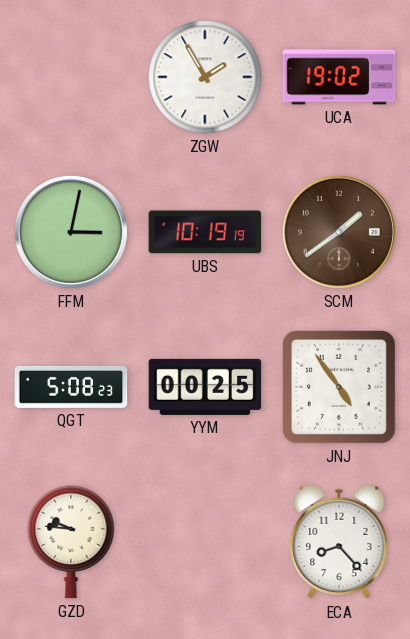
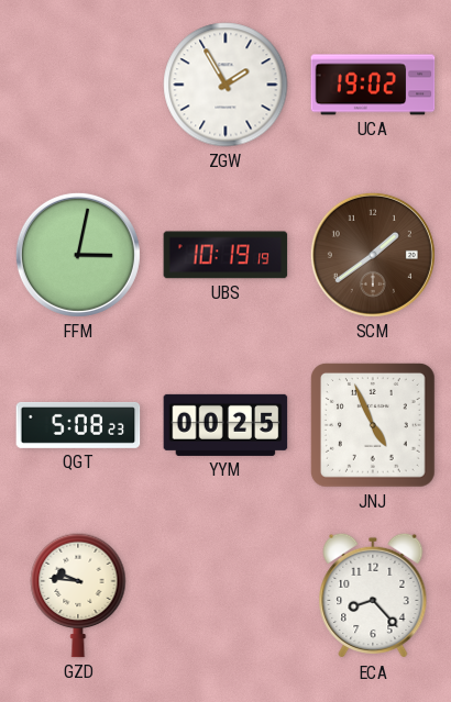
JNJ: 4:54 -> 4:56 (373, 425)
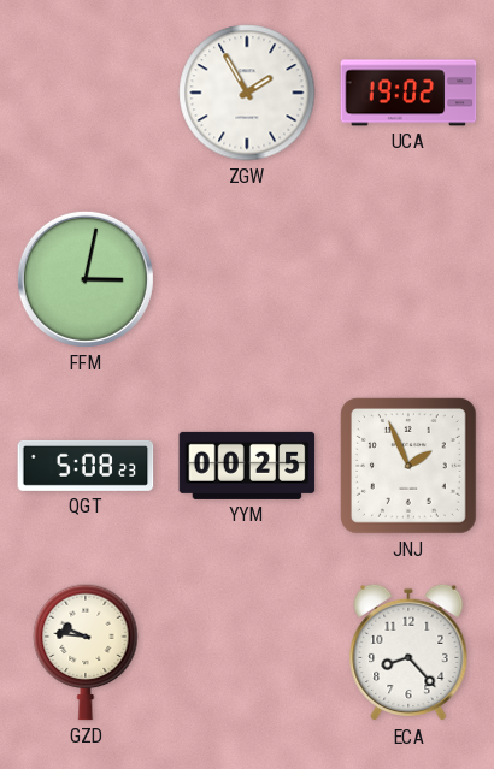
UBS: 10:19 -> none (226, 255)
SCM: 1:39 -> none (373, 255)
JNJ: 4:56 -> 1:56 (408, 466)
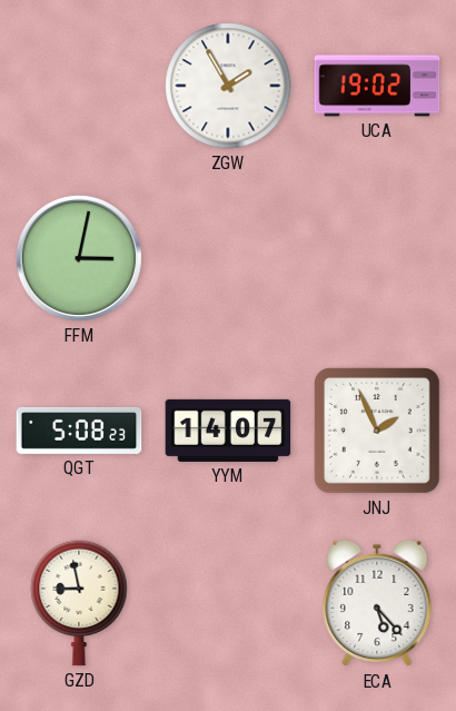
YYM: 00:25 -> 14:07 (228, 431)
GZD: 9:46 -> 8:58 (79, 603)
ECA: 8:23 -> 5:23 (377, 603)
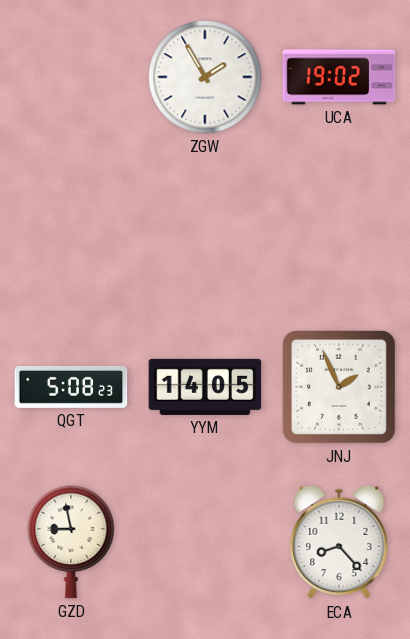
FFM: 3:02 -> none (79, 258)
YYM: 14:07 -> 14:05 (205, 387)
ECA: 5:23 -> 8:23 (339, 542)
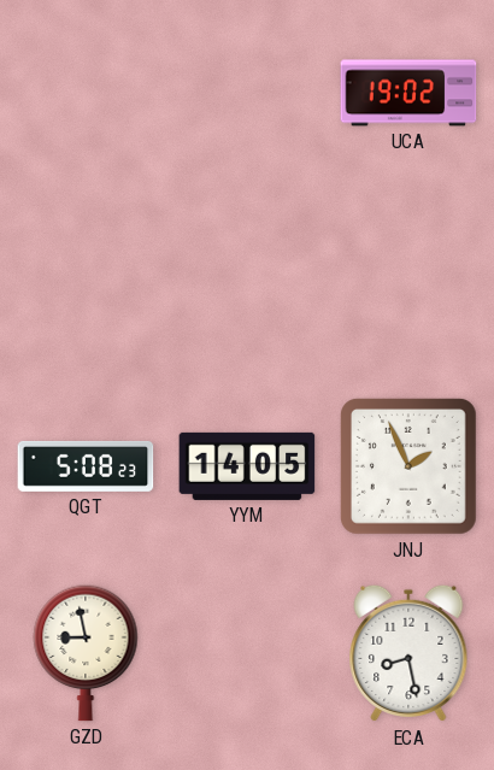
ZGW: 1:55 -> none (205, 77)
ECA: 8:23 -> 8:28 (408, 653)
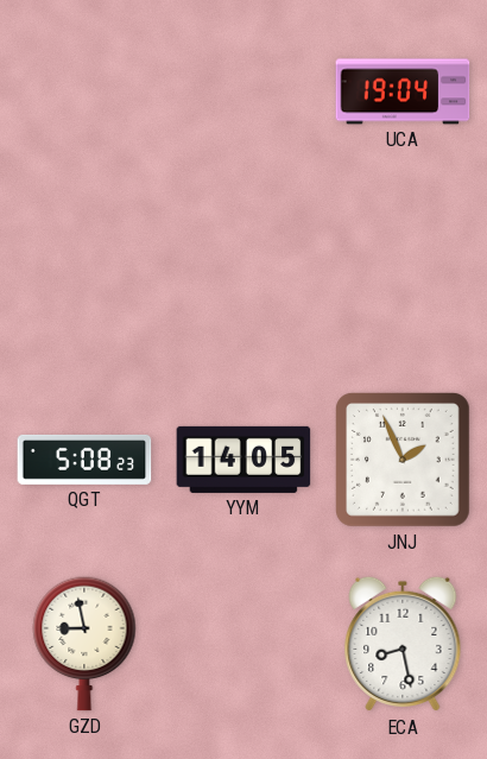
UCA: 19:02 -> 19:04 (403, 91)
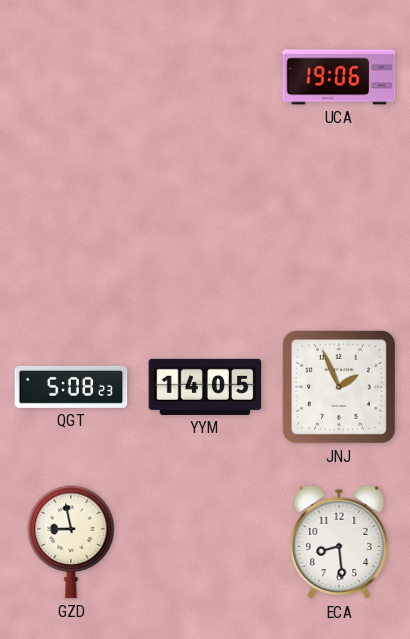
UCA: 19:04 -> 19:06 (339, 77)
ECA: 8:28 -> 8:29 (339, 542)
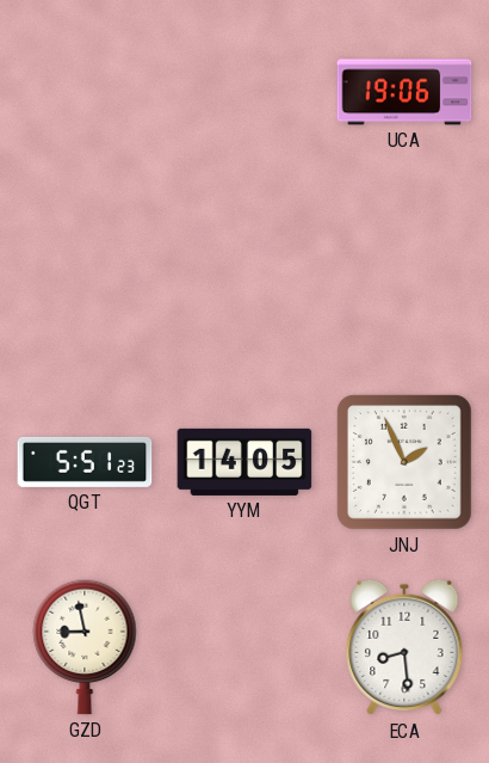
QGT: 5:08 -> 5:51 (85, 462)
